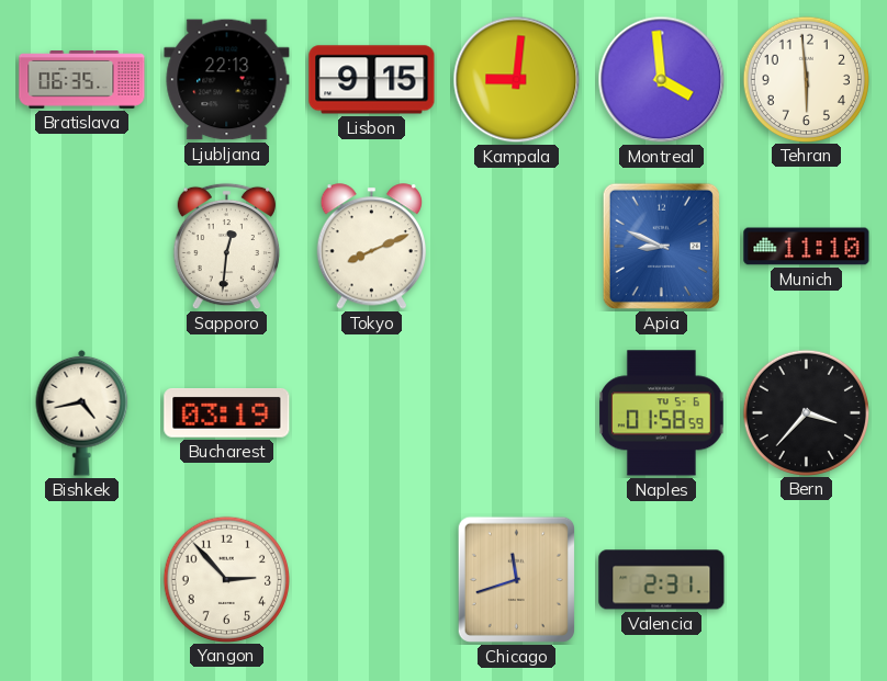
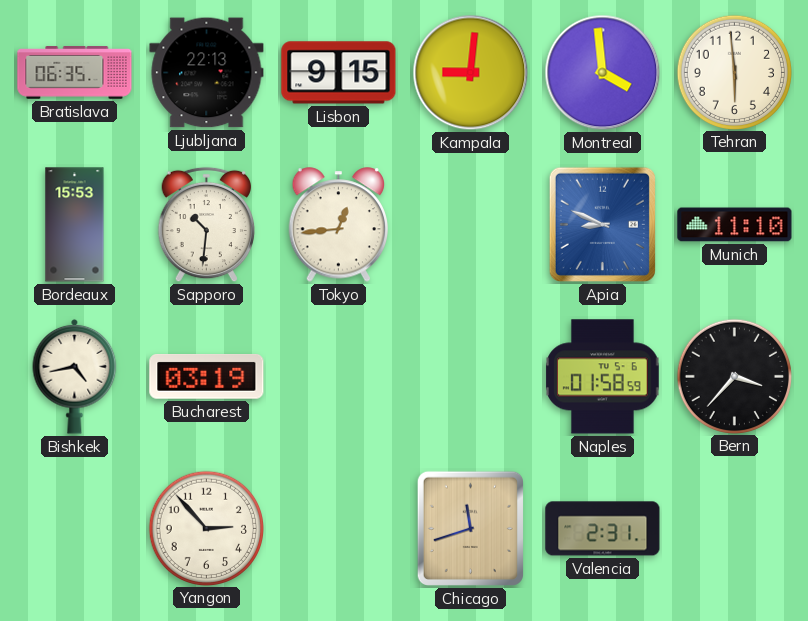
Bordeaux: none -> 15:53 (75, 225)
Sapporo: 12:31 -> 10:31 (206, 225)
Tokyo: 8:11 -> 12:44 (339, 225)
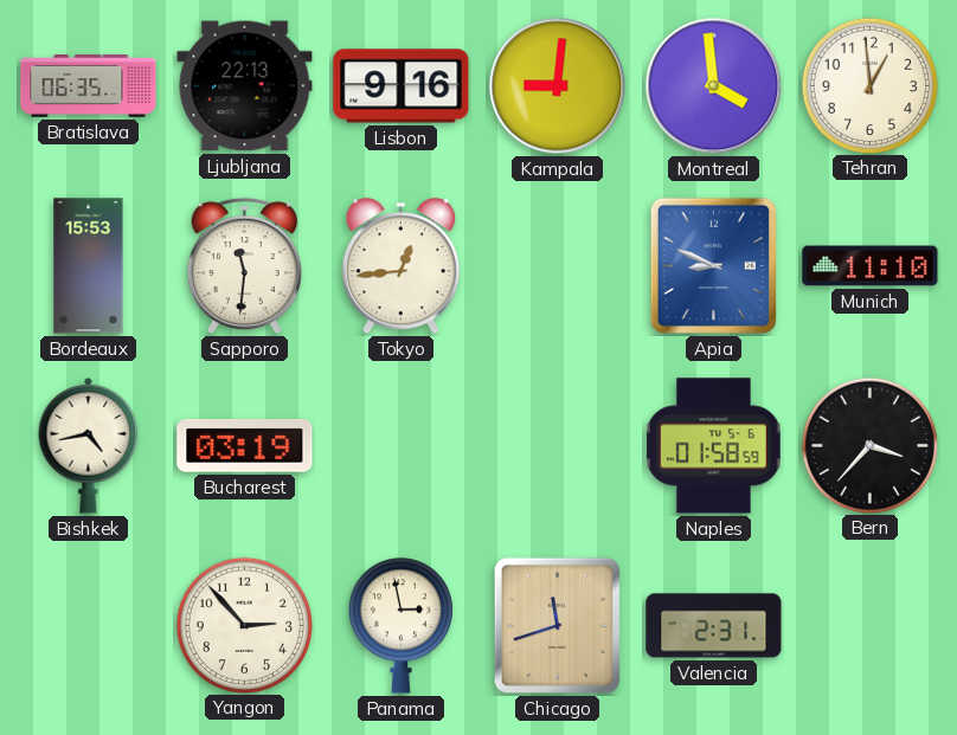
Lisbon: 9:15 -> 9:16 (402, 86)
Tehran: 5:59 -> 12:59 (869, 85)
Sapporo: 10:31 -> 11:31 (244, 266)
Panama: none -> 2:58 (400, 626)
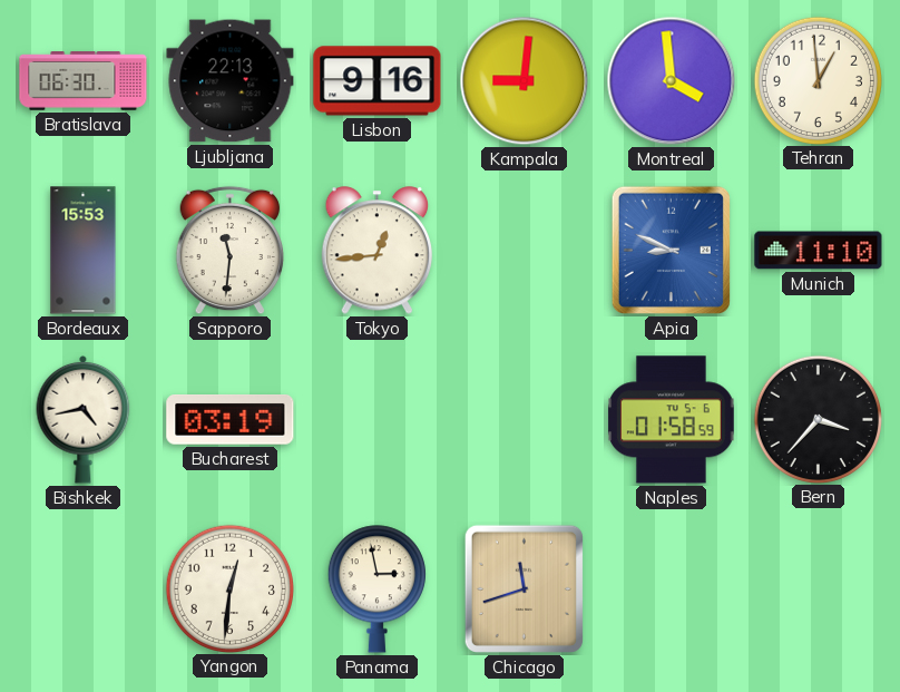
Bratislava: 06:35 -> 06:30 (84, 81)
Yangon: 2:53 -> 12:31 (229, 588)
Valencia: 2:31 -> none (714, 626)
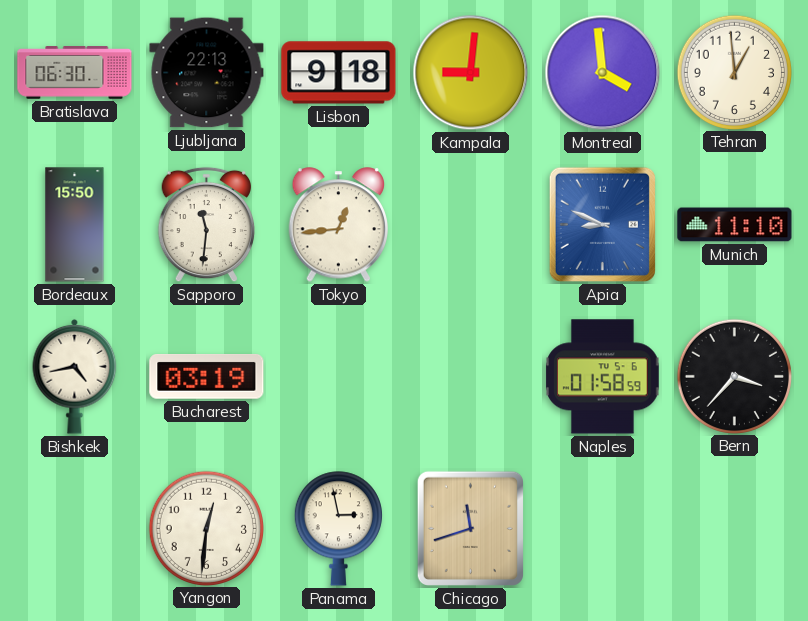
Lisbon: 9:16 -> 9:18 (339, 73)
Bordeaux: 15:53 -> 15:50 (75, 225)
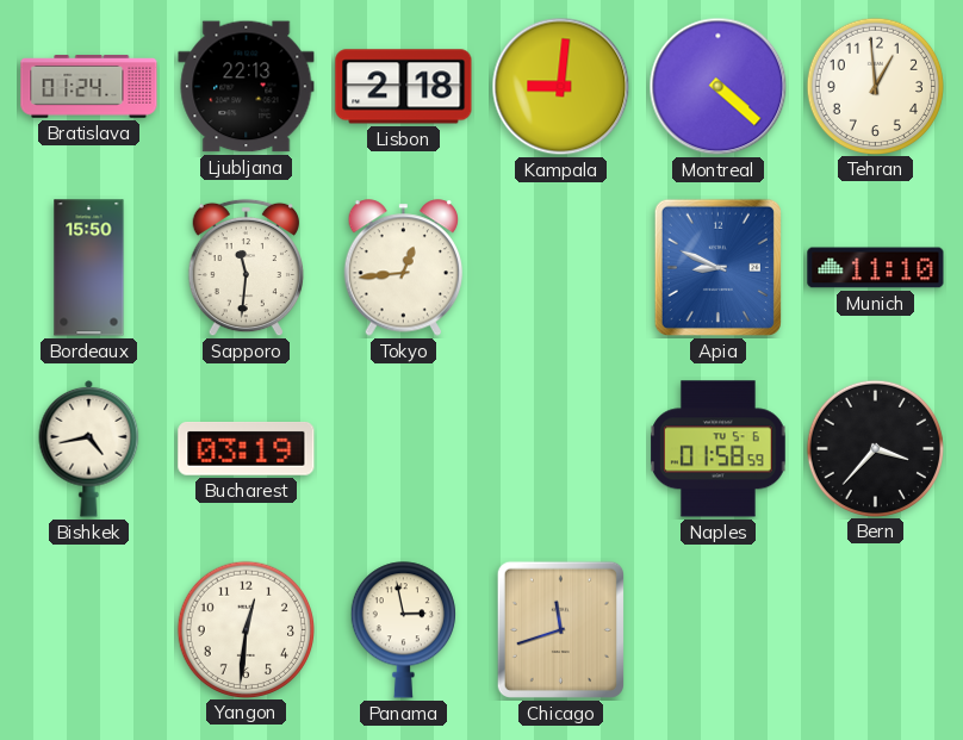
Bratislava: 06:30 -> 01:24 (89, 87)
Lisbon: 9:18 -> 2:18 (404, 87)
Montreal: 3:59 -> 4:22 (719, 87)
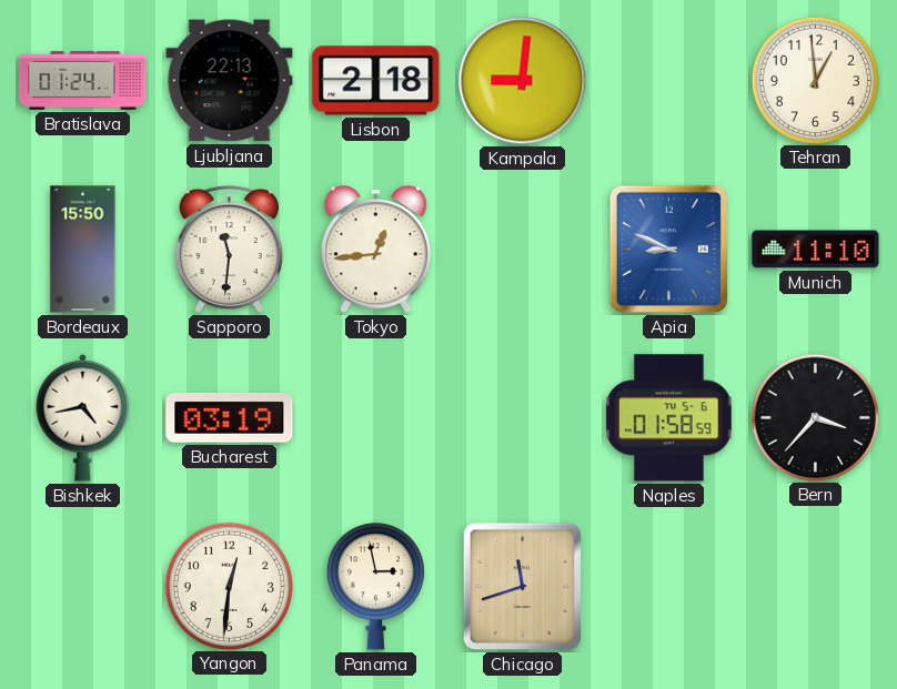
Montreal: 4:22 -> none (719, 87)
